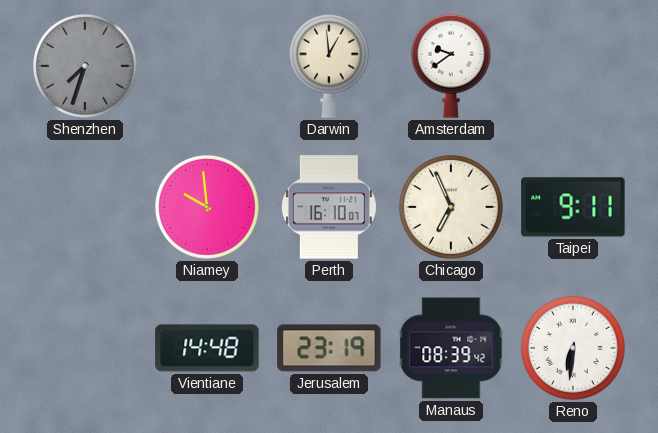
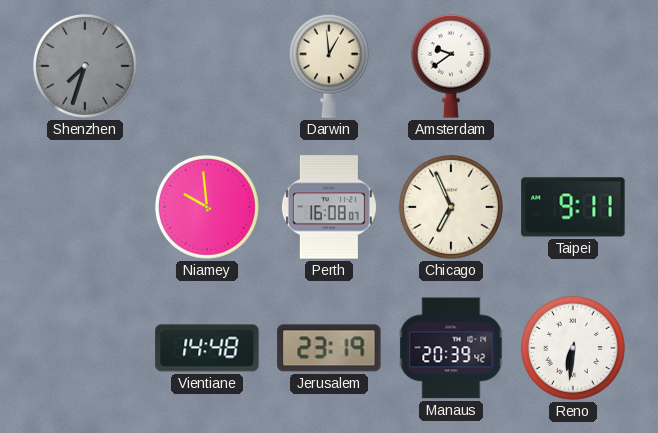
Perth: 16:10 -> 16:08 (329, 207)
Manaus: 08:39 -> 20:39 (451, 348)
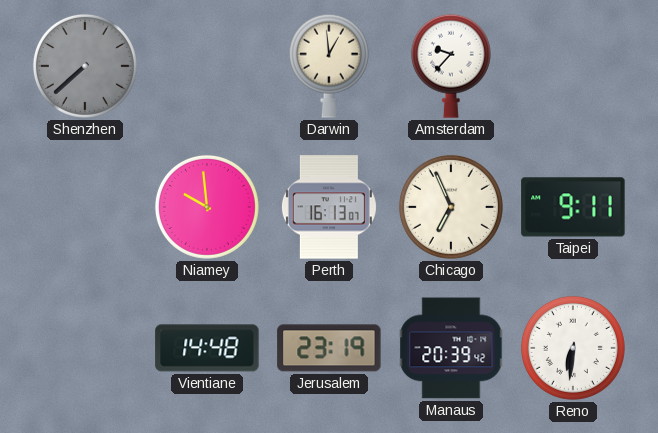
Shenzhen: 7:33 -> 7:38 (85, 66)
Amsterdam: 9:39 -> 9:37 (451, 66)
Perth: 16:08 -> 16:13 (329, 207)
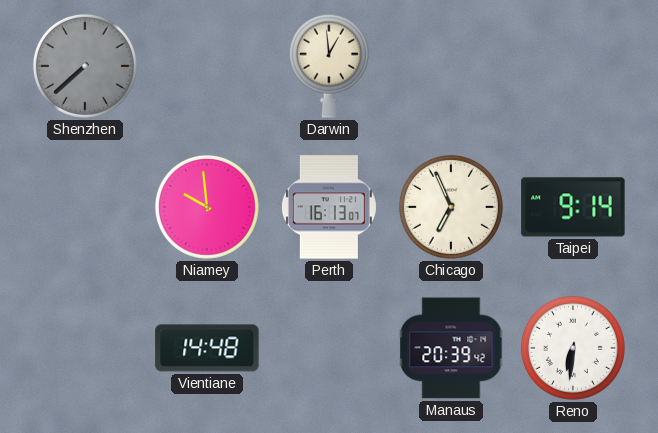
Amsterdam: 9:37 -> none (451, 66)
Taipei: 9:11 -> 9:14 (573, 207)
Jerusalem: 23:19 -> none (329, 348)
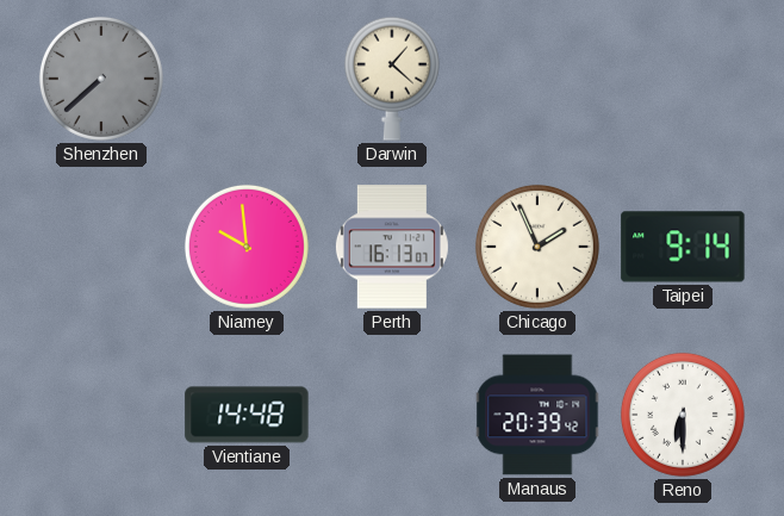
Darwin: 12:59 -> 1:22 (392, 79)
Chicago: 6:56 -> 1:56 (537, 247)
Reno: 6:31 -> 6:30 (683, 415)
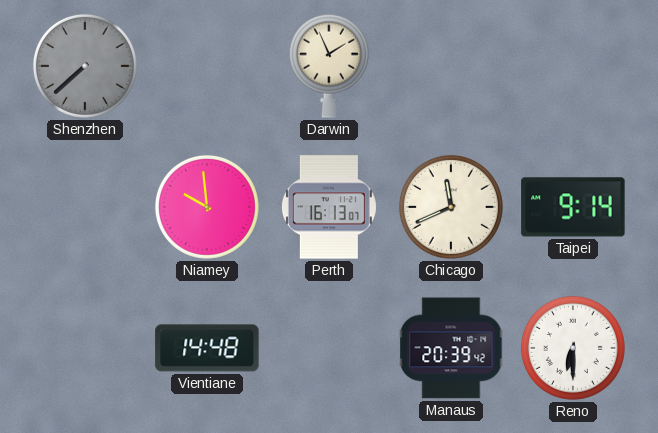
Darwin: 1:22 -> 1:56 (329, 66)
Chicago: 1:56 -> 11:41 (451, 207)
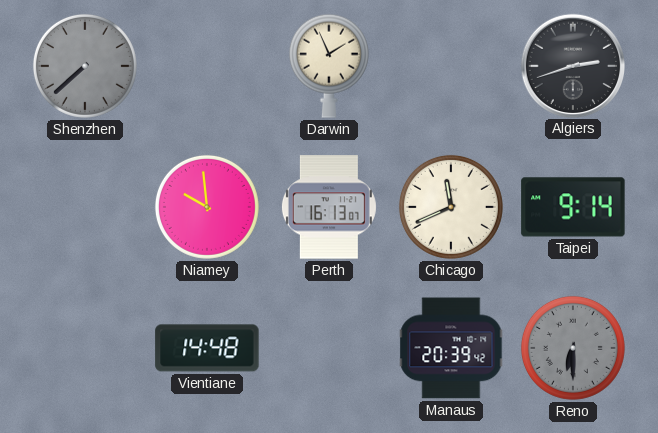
Algiers: none -> 2:42 (572, 65)
Reno dial: white -> grey (573, 348)
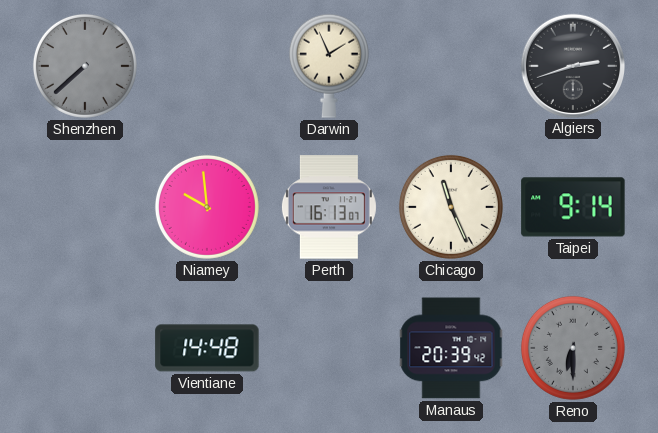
Chicago: 11:41 -> 11:26 (451, 207)
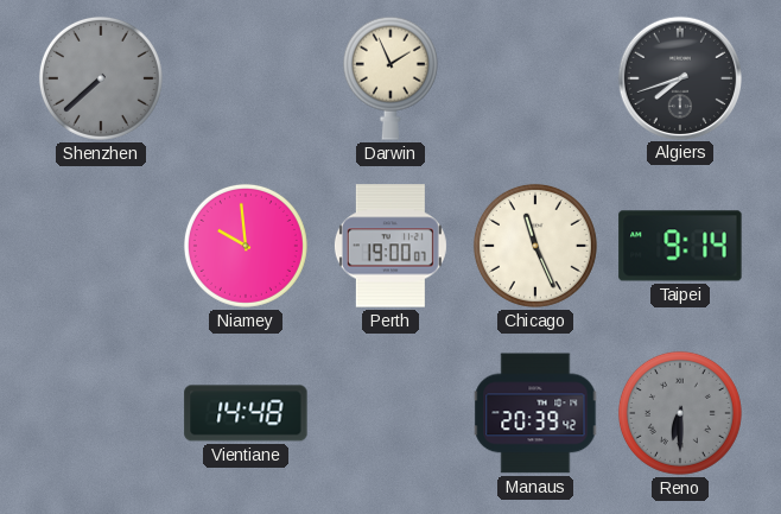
Algiers: 2:42 -> 7:42 (679, 77)
Perth: 16:13 -> 19:00 (390, 246)
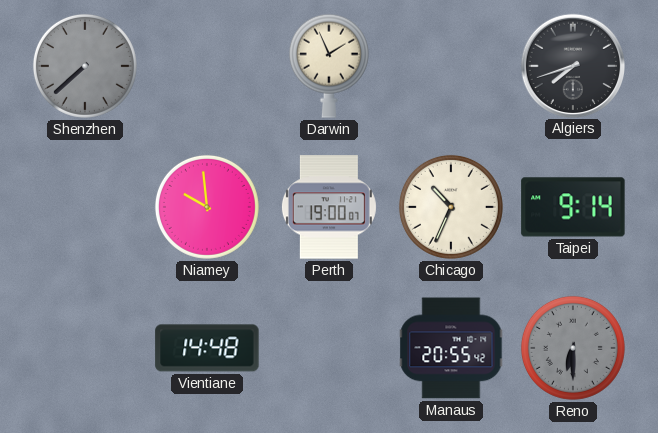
Chicago: 11:26 -> 10:34 (451, 207)
Manaus: 20:39 -> 20:55 (451, 348)
